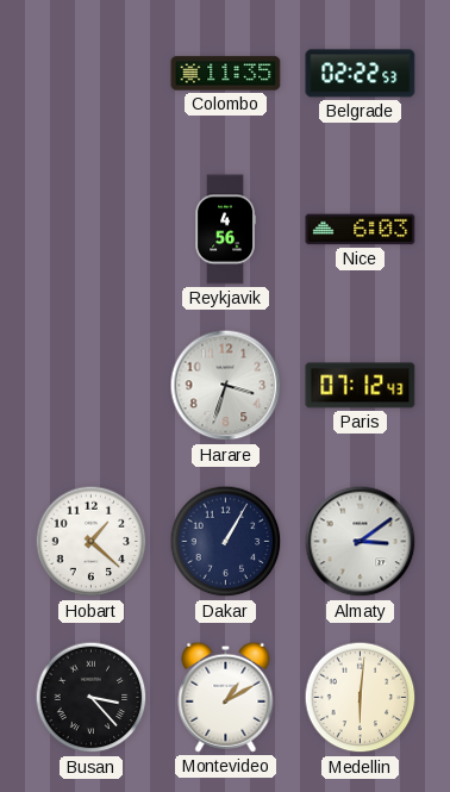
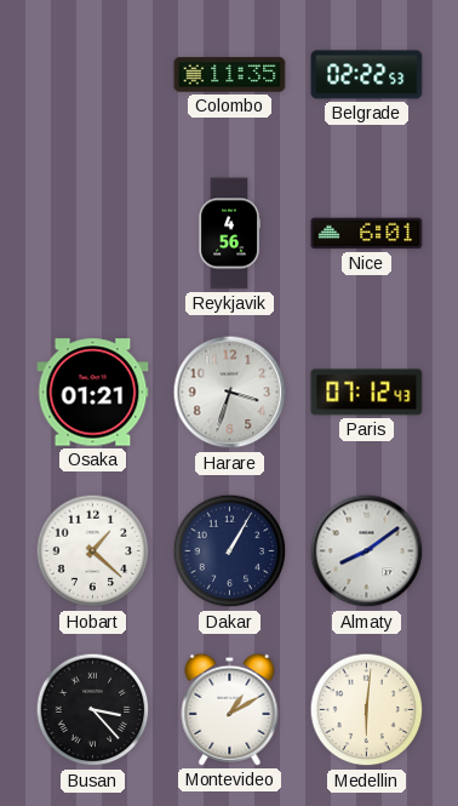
Nice: 6:03 -> 6:01 (367, 234)
Osaka: none -> 01:21 (93, 393)
Almaty: 3:09 -> 8:09 (367, 551)
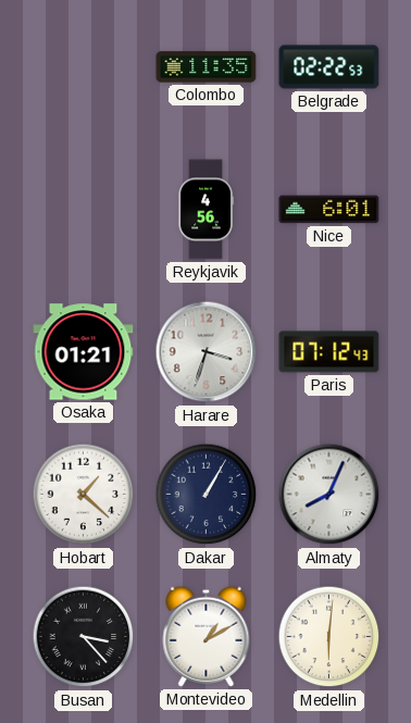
Almaty: 8:09 -> 8:04 (329, 495)
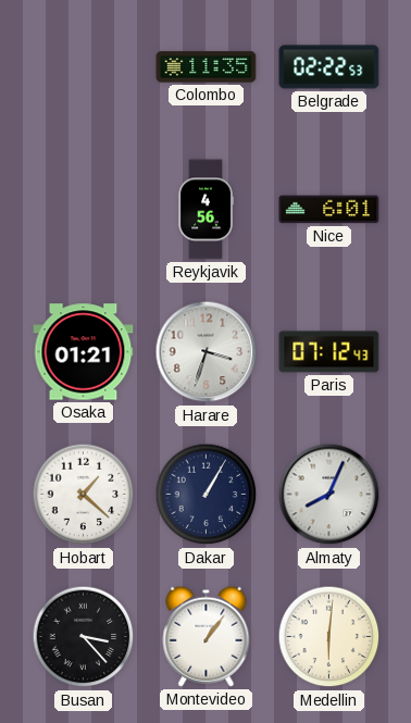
Montevideo: 1:10 -> 1:06 (207, 636)
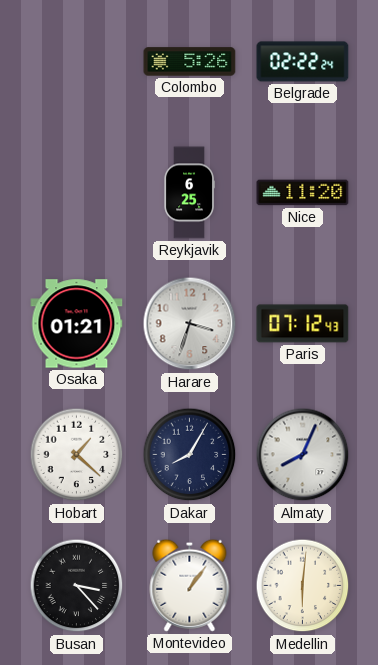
Colombo: 11:35 -> 5:26 (190, 62)
Belgrade: 02:22:53 -> 02:22:24 (303, 62)
Reykjavik: 4:56 -> 6:25 (189, 193)
Nice: 6:01 -> 11:20 (303, 193)
Dakar: 1:05 -> 8:05 (190, 455)
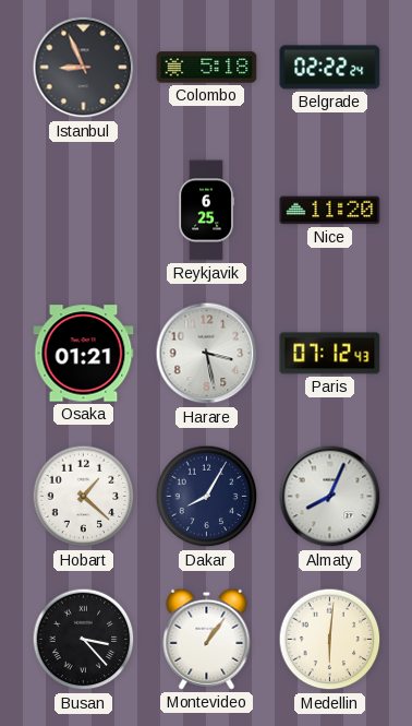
Istanbul: none -> 8:56 (84, 68)
Colombo: 5:26 -> 5:18 (207, 68)
Harare: 3:33 -> 3:28 (207, 354)
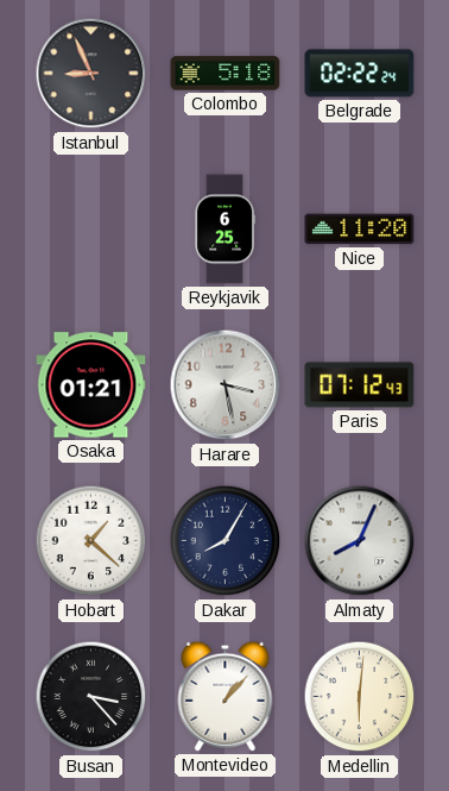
Montevideo: 1:06 -> 1:07 (226, 696)
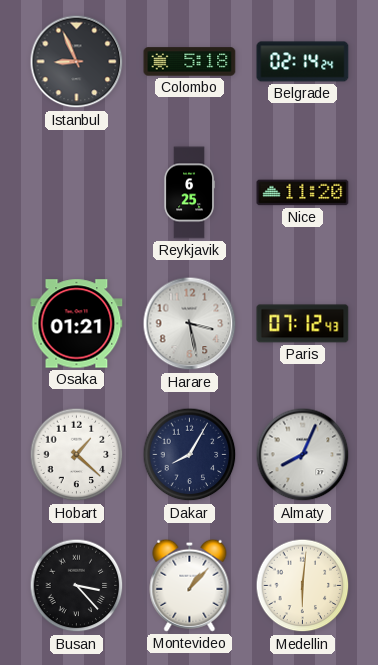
Belgrade: 02:22 -> 02:14 (303, 62)
